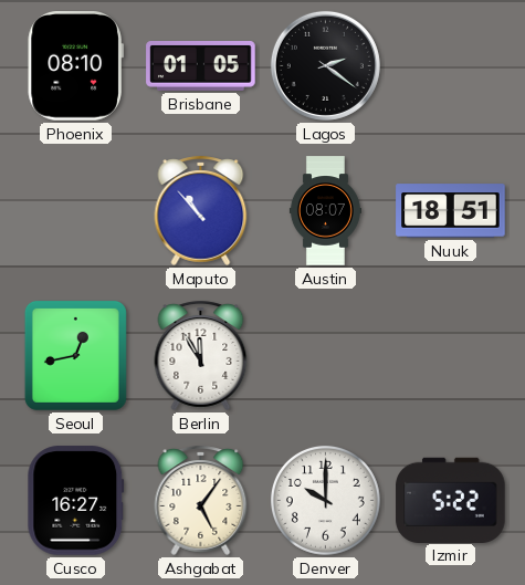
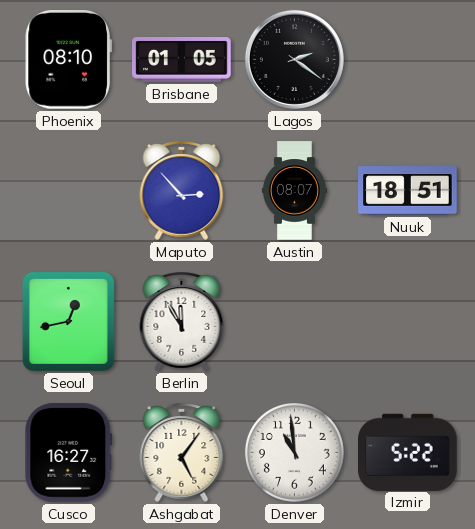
Maputo: 10:53 -> 2:53 (182, 190)
Denver: 10:00 -> 10:59 (294, 452)
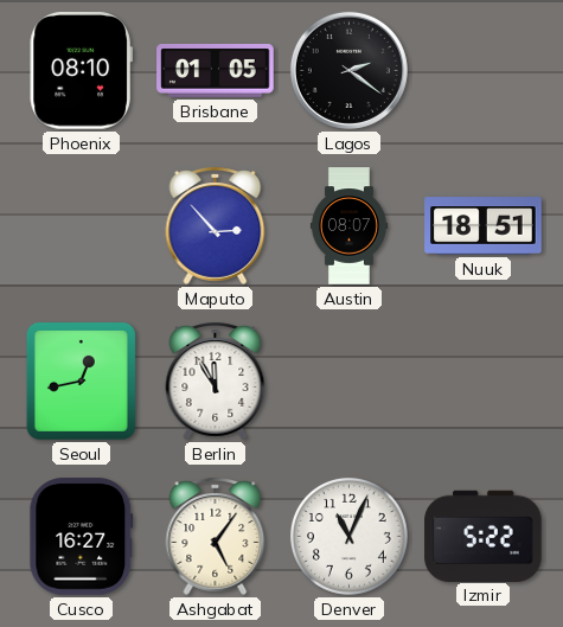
Denver: 10:59 -> 11:04 (348, 536)
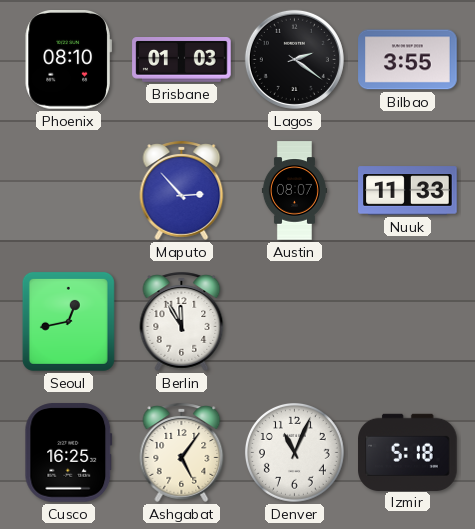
Brisbane: 01:05 -> 01:03 (182, 60)
Bilbao: none -> 3:55 (408, 60)
Nuuk: 18:51 -> 11:33 (408, 191)
Cusco: 16:27 -> 16:25 (69, 453)
Izmir: 5:22 -> 5:18 (408, 452)
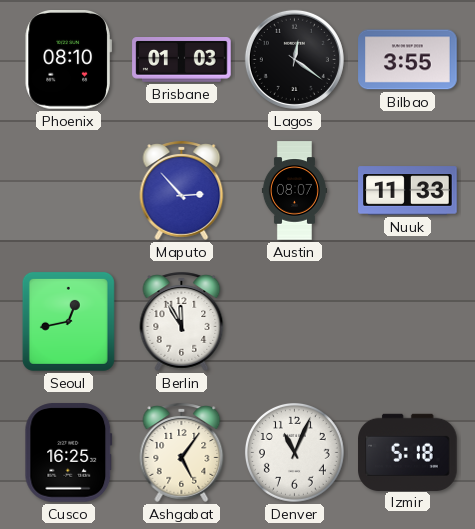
Lagos: 2:21 -> 12:21 (294, 59)
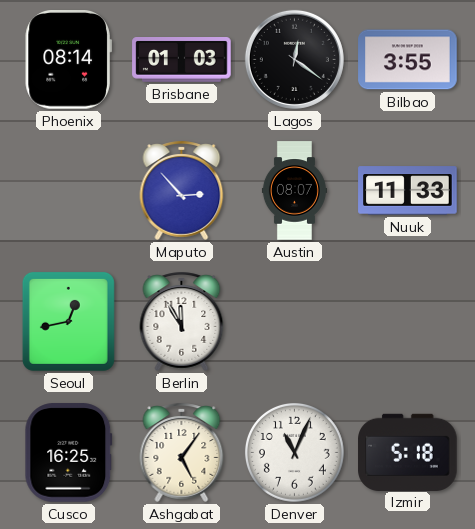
Phoenix: 08:10 -> 08:14 (68, 60)
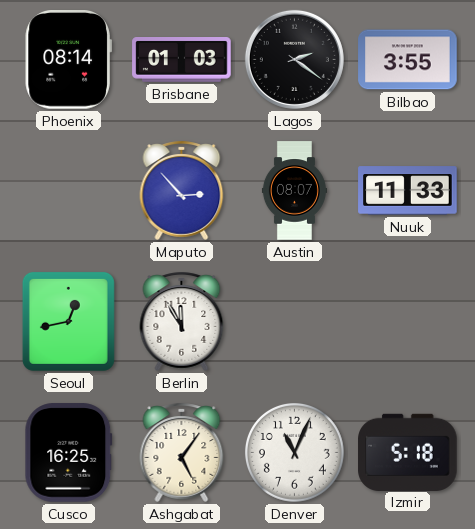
Lagos: 12:21 -> 2:21 (294, 59)
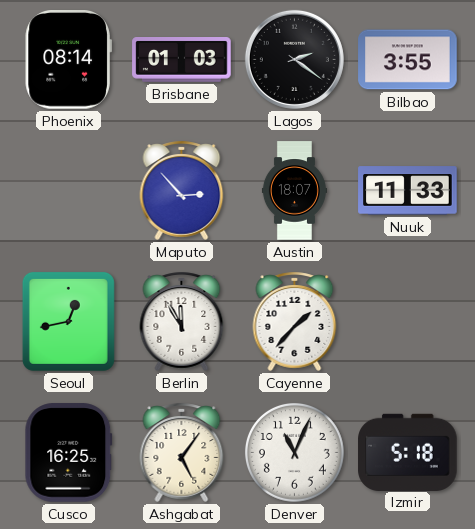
Austin: 08:07 -> 18:07 (294, 191)
Cayenne: none -> 1:37 (295, 321)
